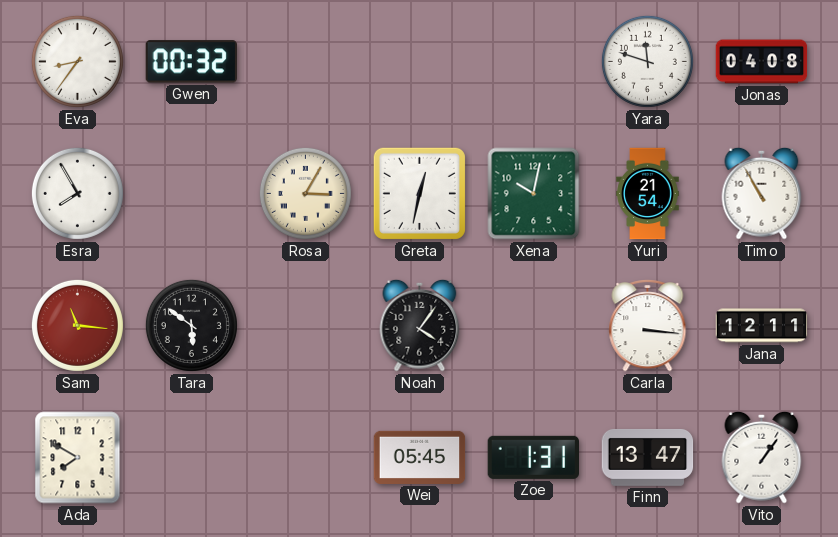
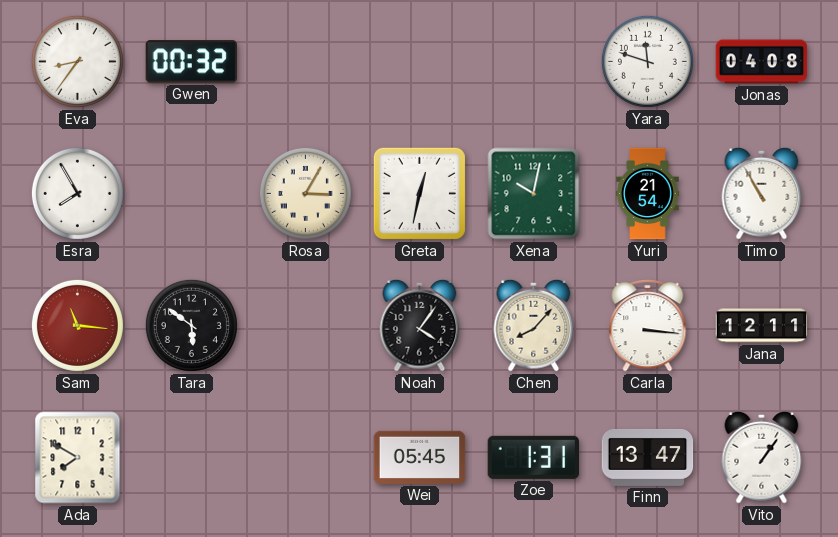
Chen: none -> 8:07 (534, 325)
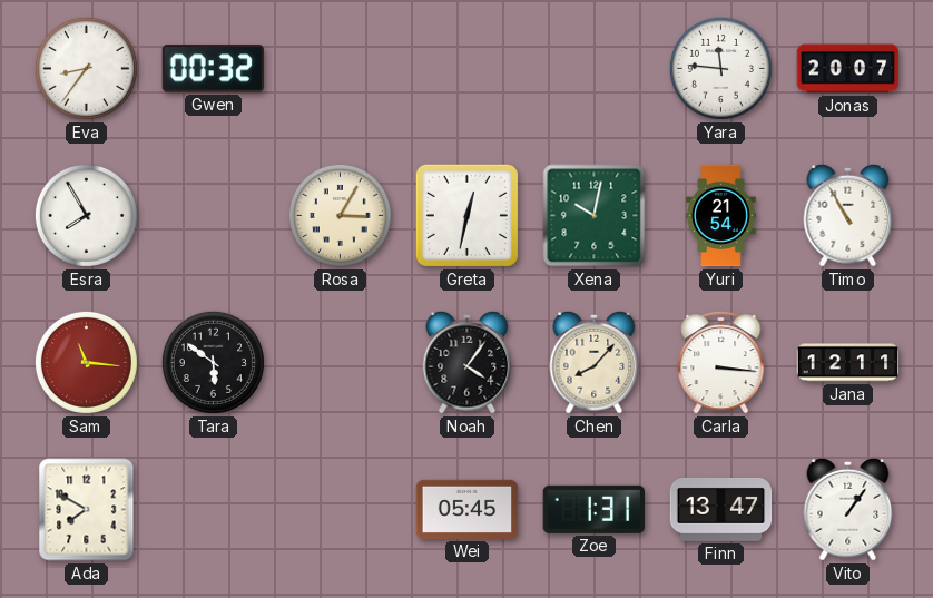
Yara: 11:48 -> 11:46 (720, 68)
Jonas: 04:08 -> 20:07 (848, 69)
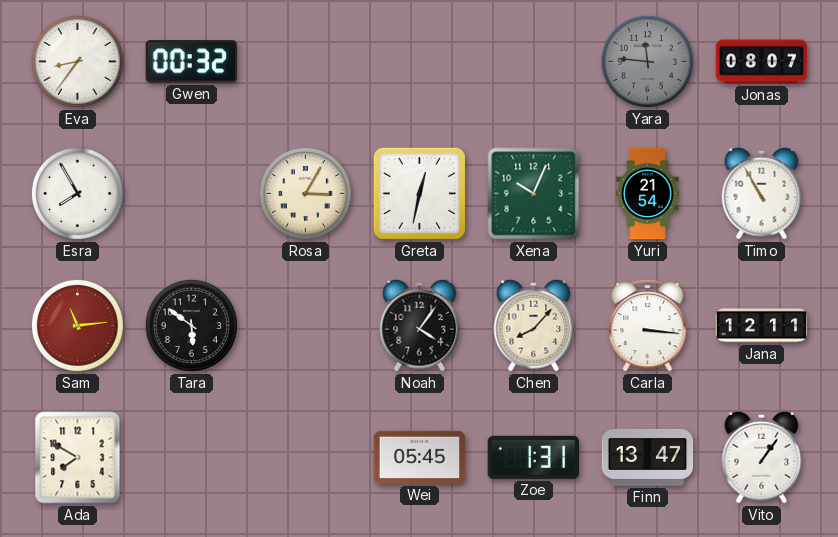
Yara dial: white -> grey (647, 61)
Jonas: 20:07 -> 08:07 (762, 62)
Xena: 10:02 -> 10:04 (534, 194)
Sam: 11:16 -> 11:14 (77, 325)
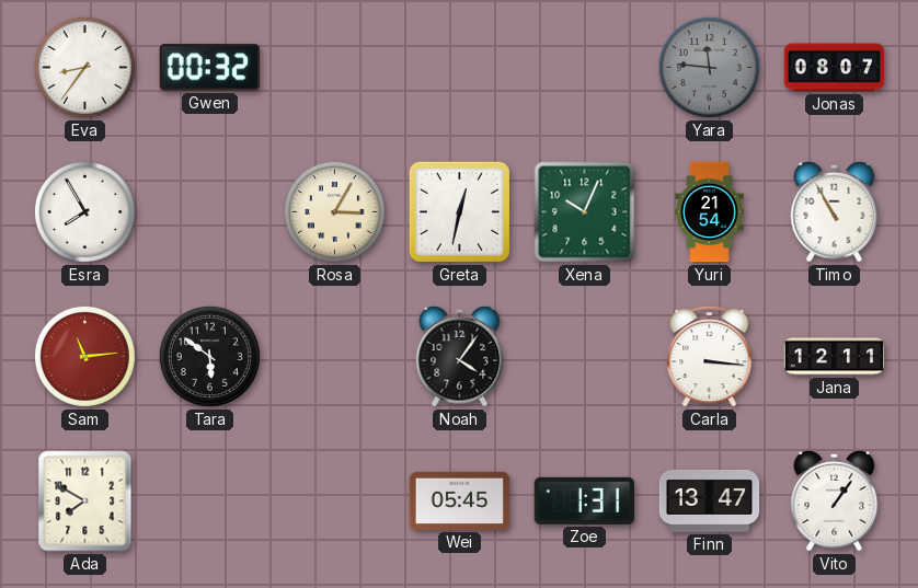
Chen: 8:07 -> none (534, 325)
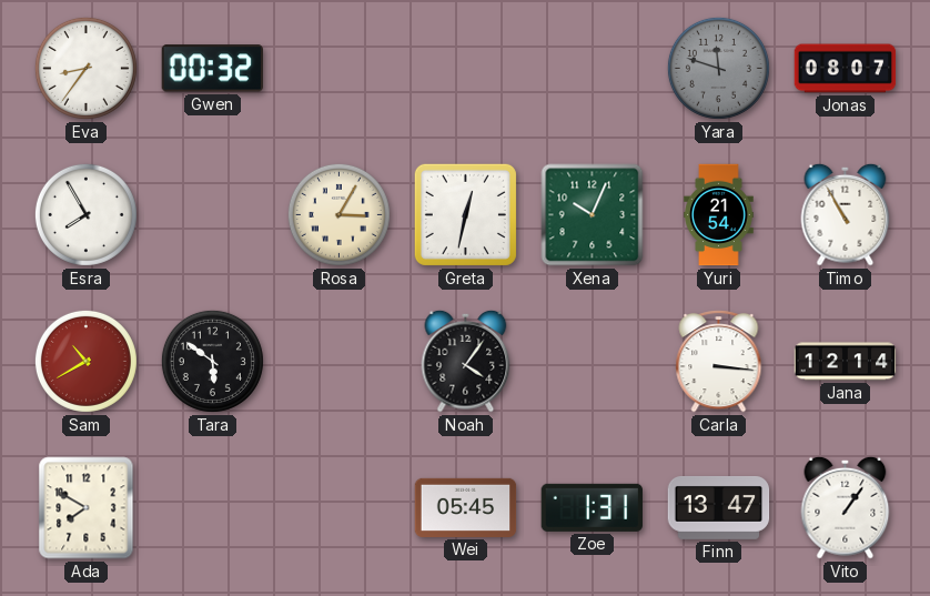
Yara: 11:46 -> 11:48 (718, 68)
Sam: 11:14 -> 10:40 (85, 361)
Jana: 12:11 -> 12:14 (846, 362)
